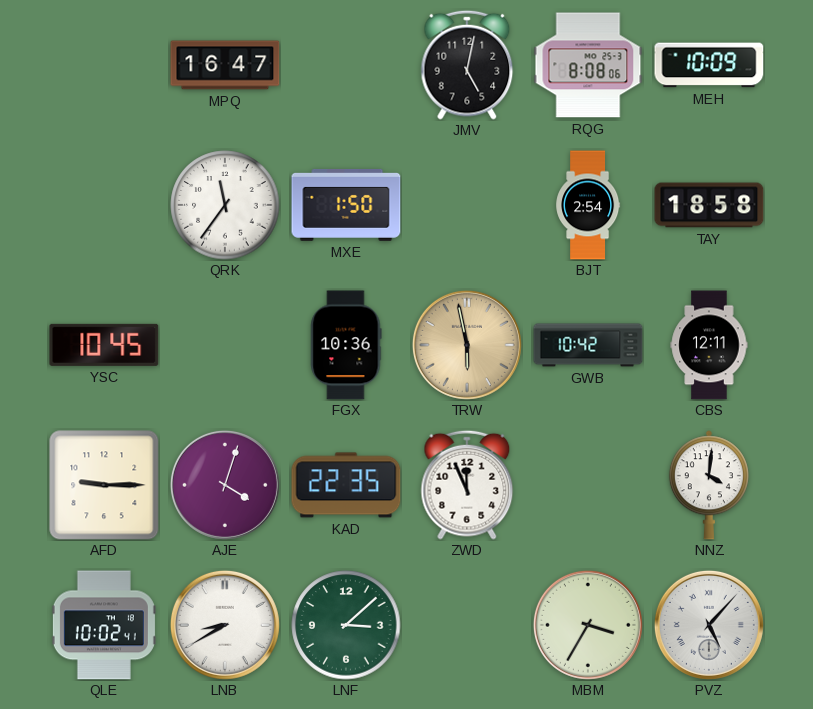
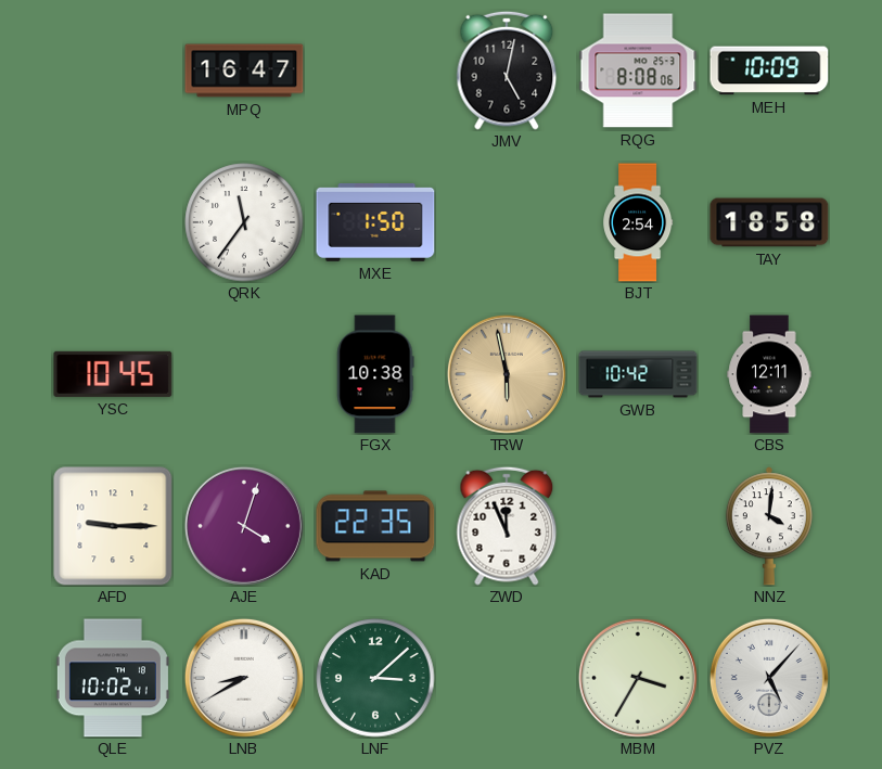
FGX: 10:36 -> 10:38 (375, 374)
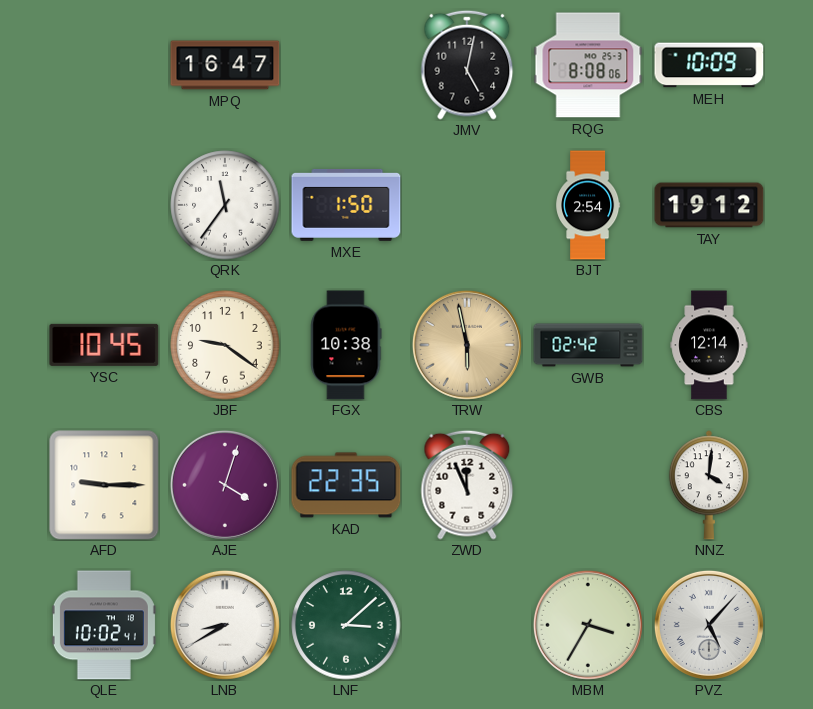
TAY: 18:58 -> 19:12 (709, 205)
JBF: none -> 9:21 (225, 345)
GWB: 10:42 -> 02:42 (588, 345)
CBS: 12:11 -> 12:14 (709, 345)
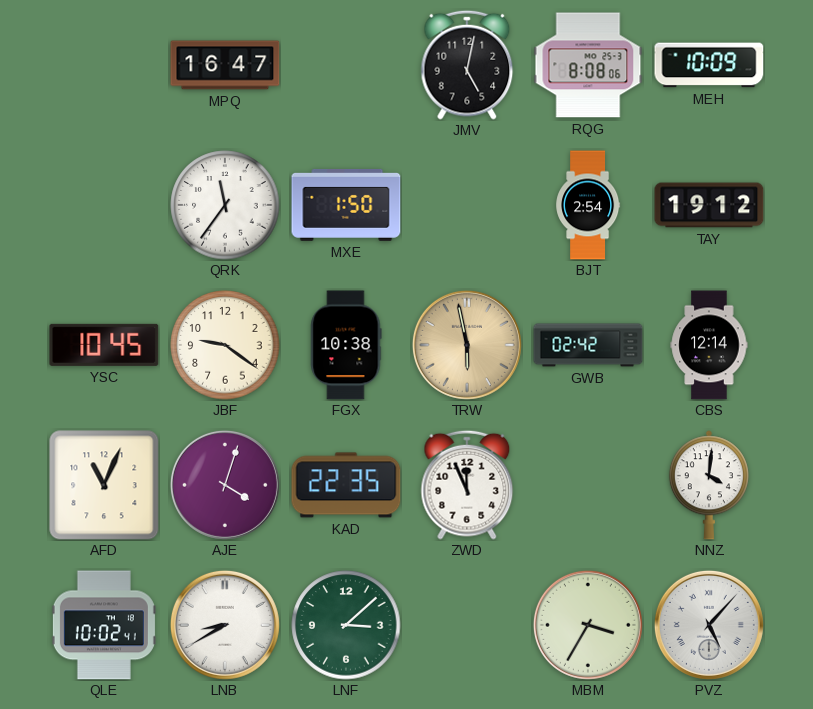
AFD: 9:15 -> 11:04 (104, 485)
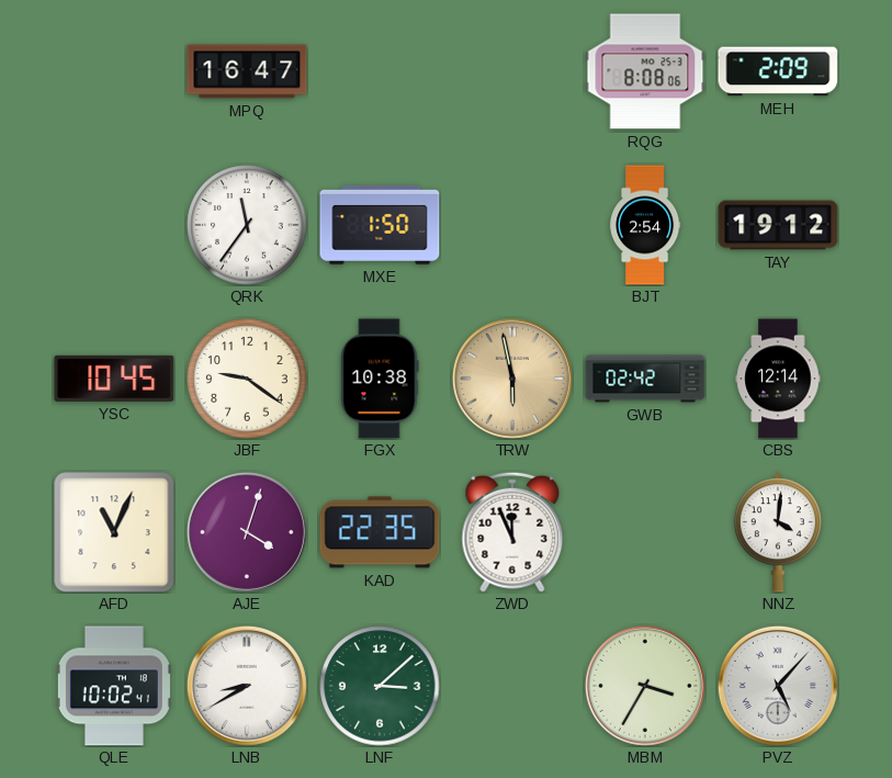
JMV: 5:02 -> none (467, 65)
MEH: 10:09 -> 2:09 (778, 71)
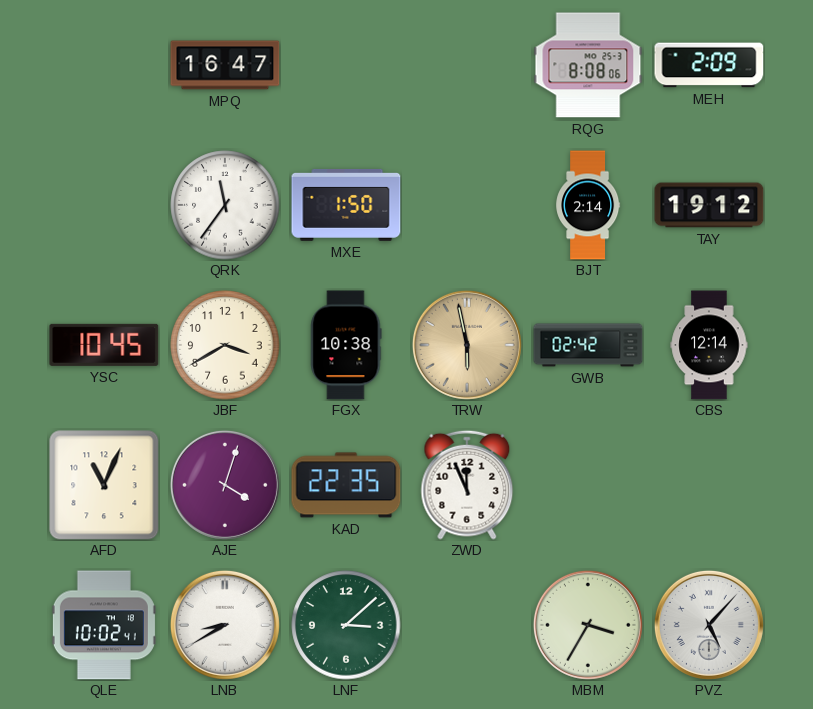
BJT: 2:54 -> 2:14 (588, 205)
JBF: 9:21 -> 3:40 (225, 345)
NNZ: 4:01 -> none (778, 532)
